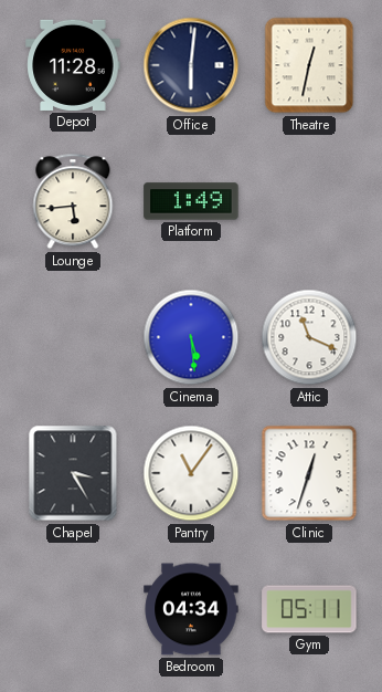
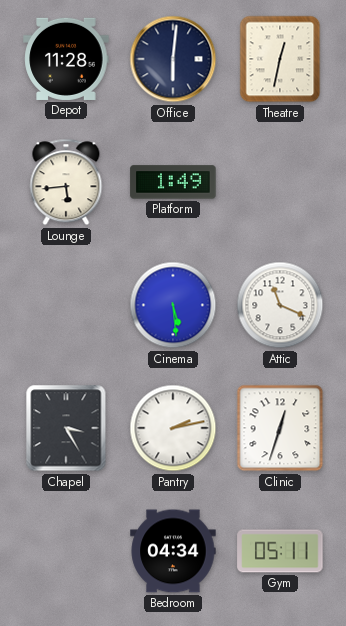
Pantry: 11:06 -> 2:13 (173, 428)
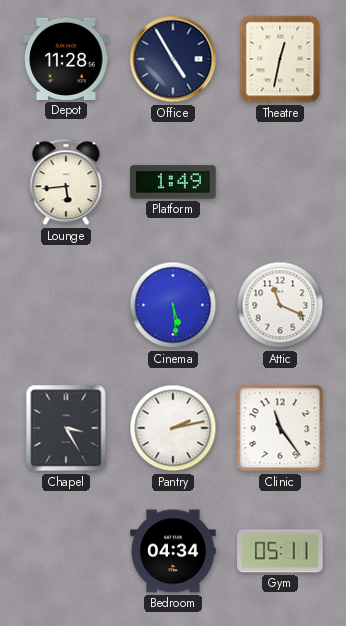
Office: 6:01 -> 4:55 (173, 59)
Clinic: 12:33 -> 11:24 (280, 428)
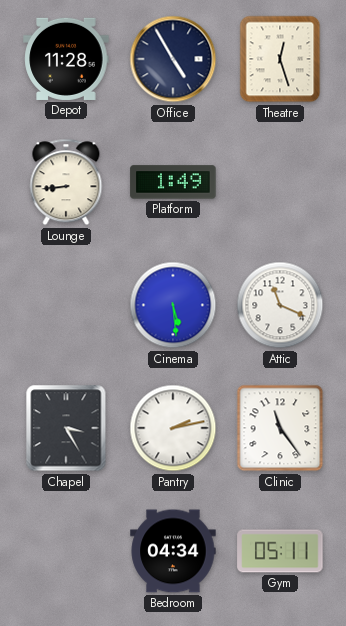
Theatre: 12:32 -> 12:27 (280, 59)
Lounge: 5:44 -> 8:44 (66, 182)
